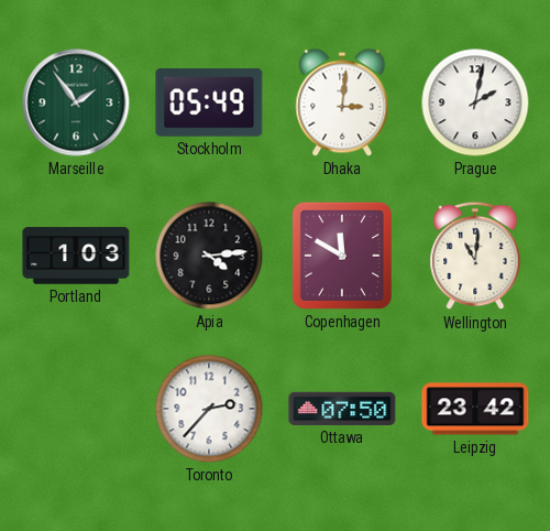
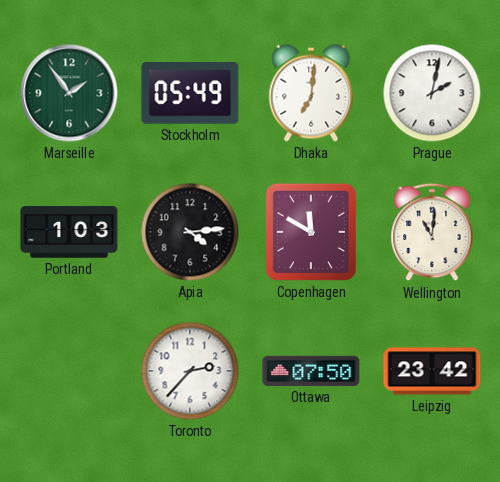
Dhaka: 3:01 -> 7:01 (311, 93)
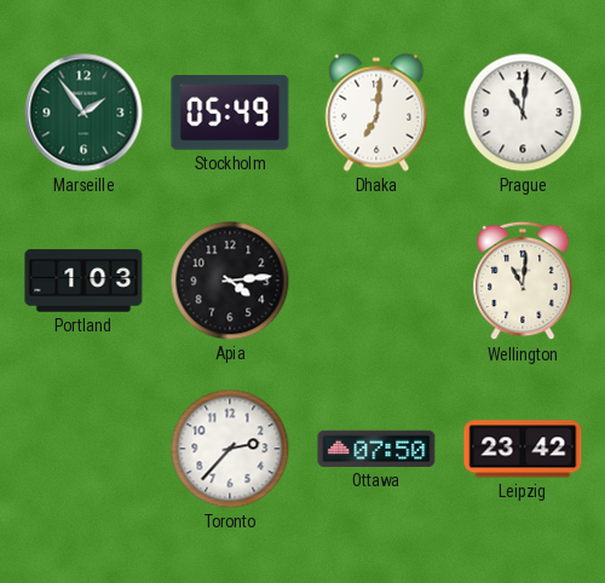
Prague: 2:02 -> 11:01 (523, 112)
Copenhagen: 11:50 -> none (311, 232)
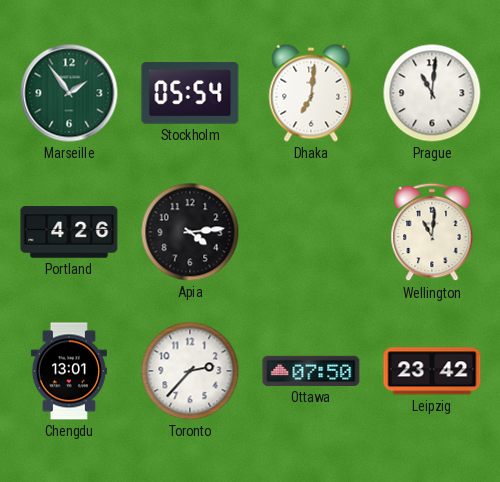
Stockholm: 05:49 -> 05:54 (190, 93)
Portland: 1:03 -> 4:26 (69, 232)
Chengdu: none -> 13:01 (69, 371)
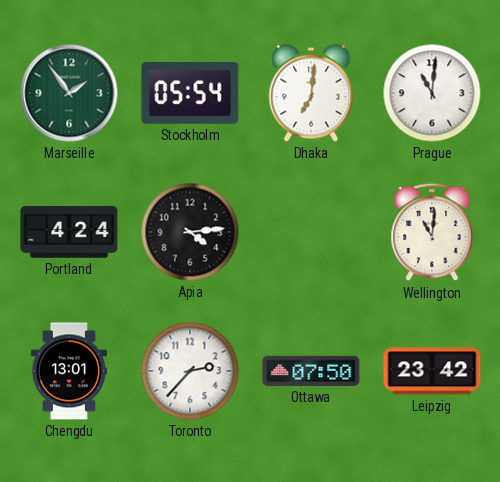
Portland: 4:26 -> 4:24 (69, 232)
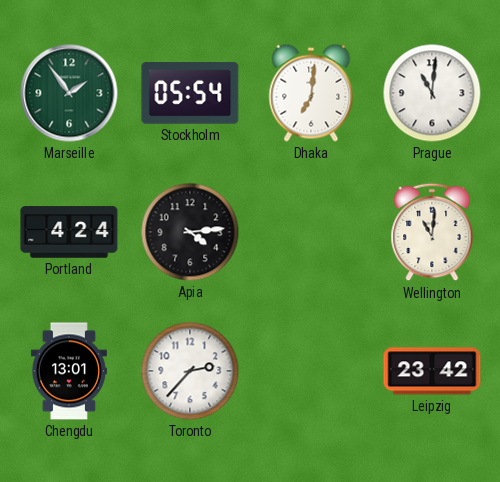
Ottawa: 07:50 -> none (311, 371)
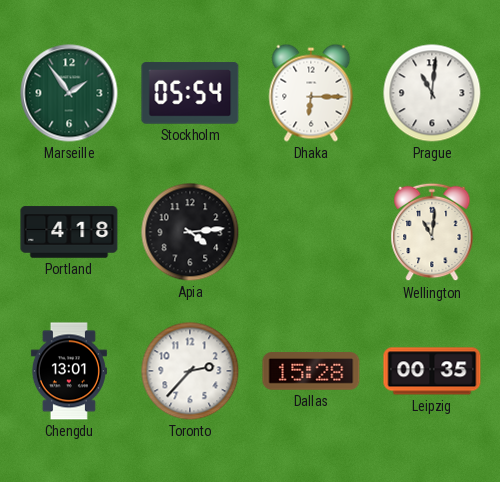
Dhaka: 7:01 -> 6:15 (311, 93)
Portland: 4:24 -> 4:18 (69, 232)
Dallas: none -> 15:28 (311, 371)
Leipzig: 23:42 -> 00:35 (432, 371)
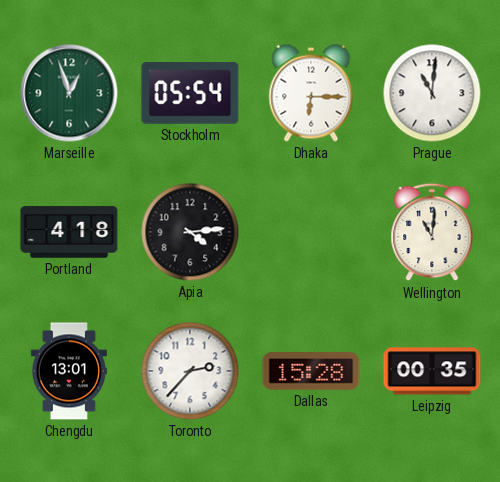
Marseille: 1:54 -> 12:57 (69, 93)
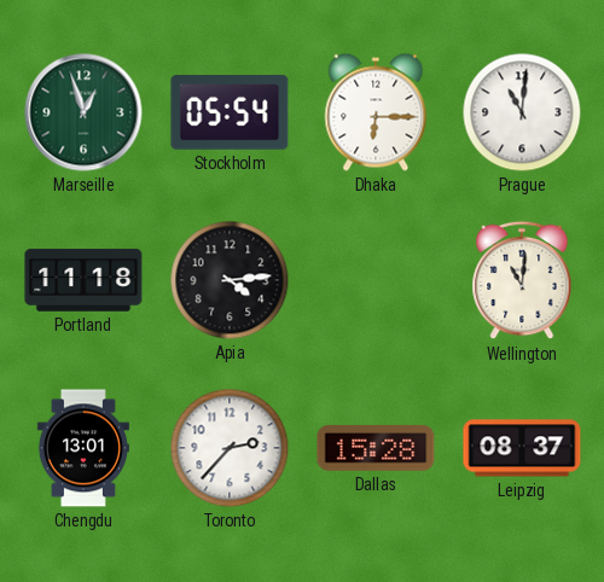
Portland: 4:18 -> 11:18 (83, 280)
Leipzig: 00:35 -> 08:37 (522, 448)
